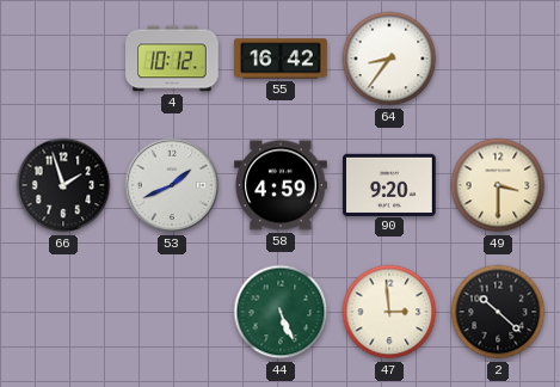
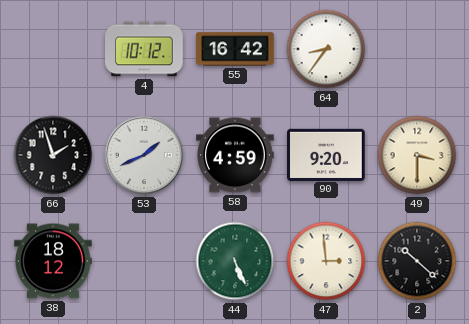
38: none -> 18:12 (53, 261)
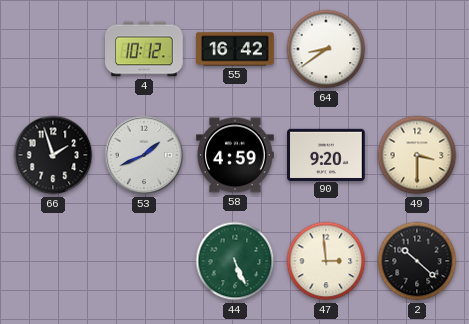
64: 8:36 -> 8:39 (326, 49)
38: 18:12 -> none (53, 261)
